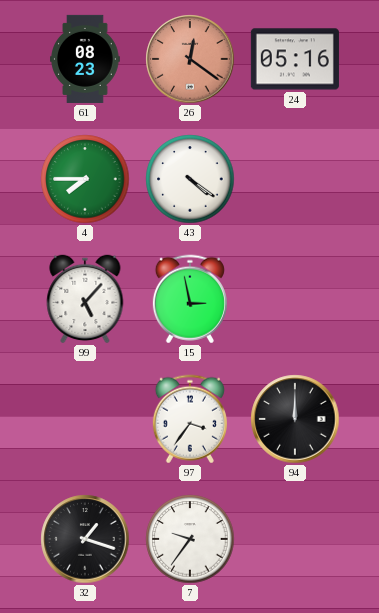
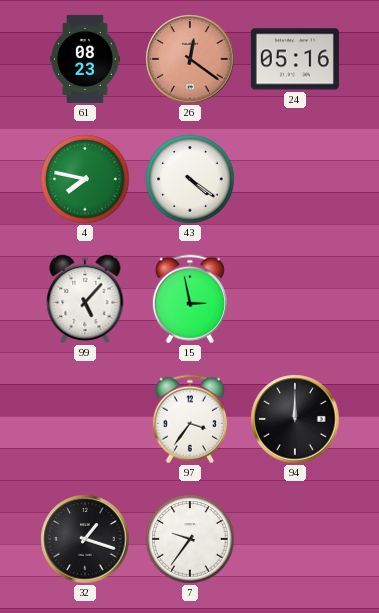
4: 7:45 -> 7:47 (85, 179)
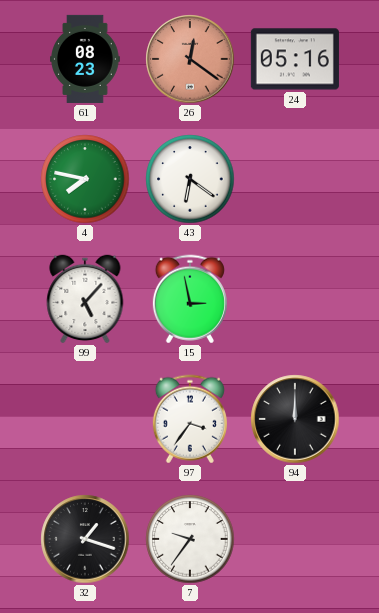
43: 4:21 -> 6:21 (190, 179)
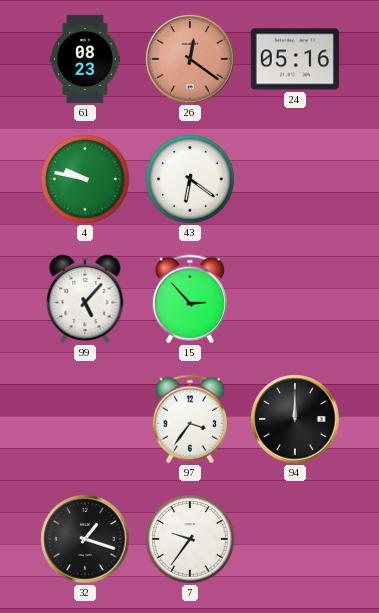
4: 7:47 -> 9:47 (85, 179)
15: 2:58 -> 2:53 (190, 299)
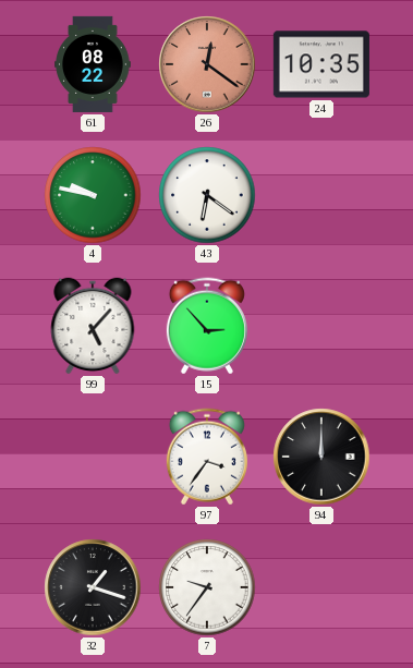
61: 08:23 -> 08:22 (93, 64)
24: 05:16 -> 10:35 (321, 64)
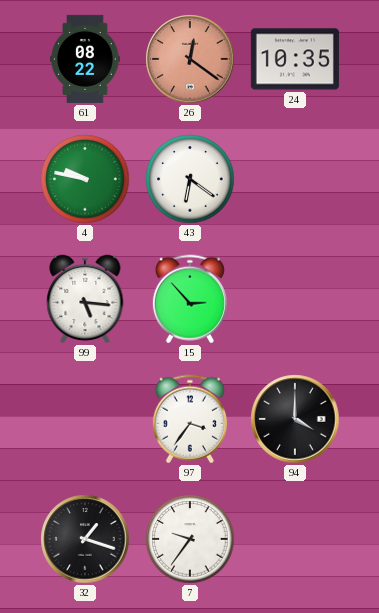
99: 5:07 -> 5:16 (85, 299)
94: 12:00 -> 4:00 (295, 419)
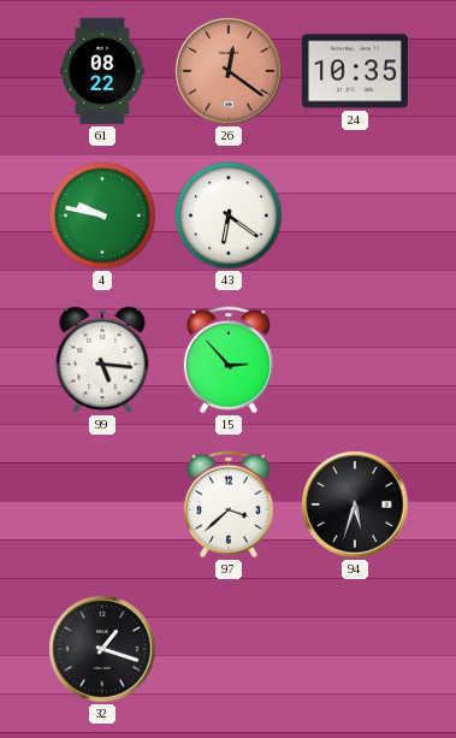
97: 3:36 -> 3:38 (229, 504)
94: 4:00 -> 5:33 (355, 504)
7: 9:36 -> none (190, 539)
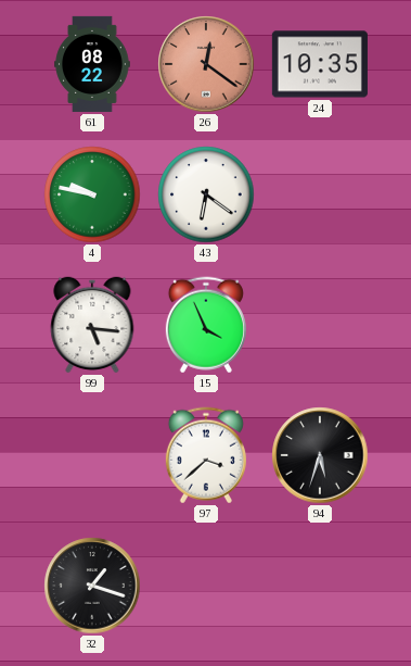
15: 2:53 -> 3:56 (206, 325)
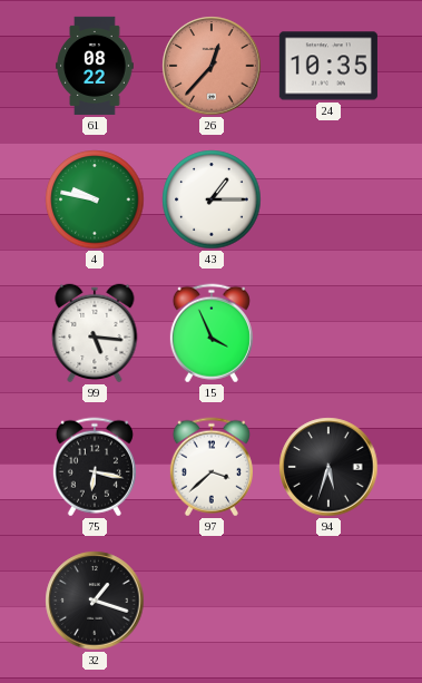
26: 12:21 -> 12:37 (212, 66)
43: 6:21 -> 1:15 (212, 199)
75: none -> 6:17 (95, 467)
